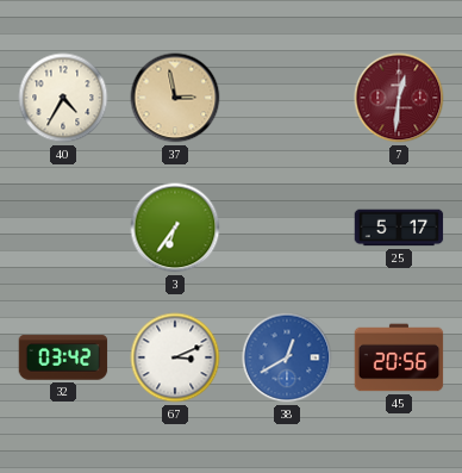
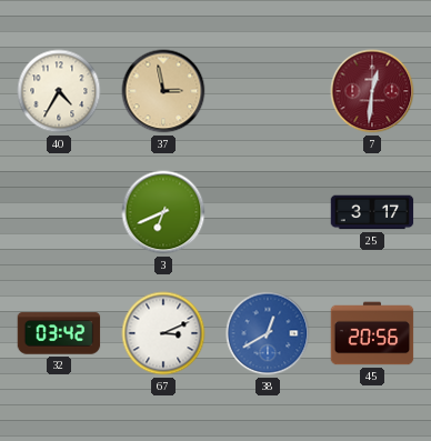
3: 6:36 -> 6:41 (163, 212)
25: 5:17 -> 3:17 (372, 212)
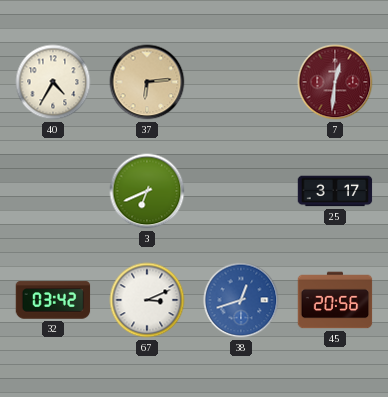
37: 2:58 -> 6:14 (147, 82)
38: 12:40 -> 12:42 (241, 300)
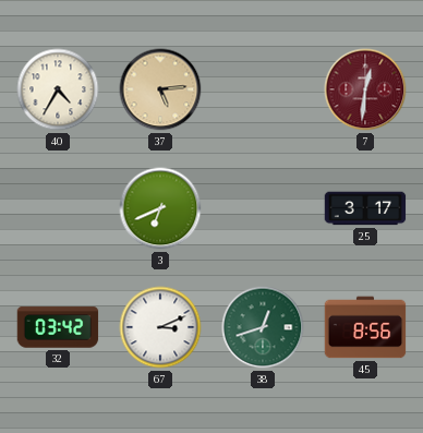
37: 6:14 -> 5:14 (160, 89)
38 dial: blue -> green (263, 327)
45: 20:56 -> 8:56 (365, 327)
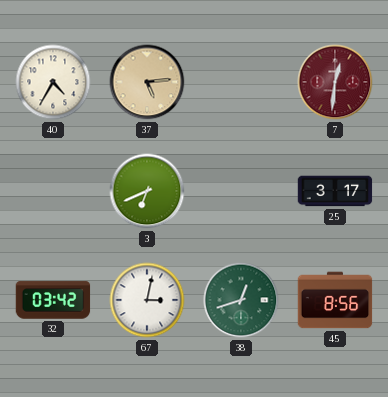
67: 3:11 -> 3:02 (147, 300)
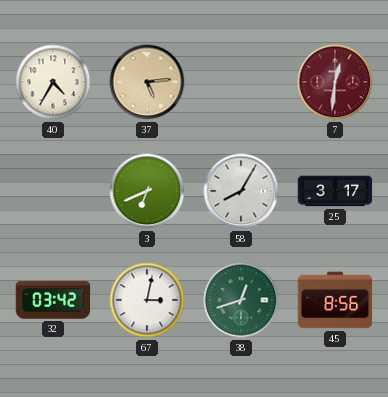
58: none -> 8:05 (241, 191)
